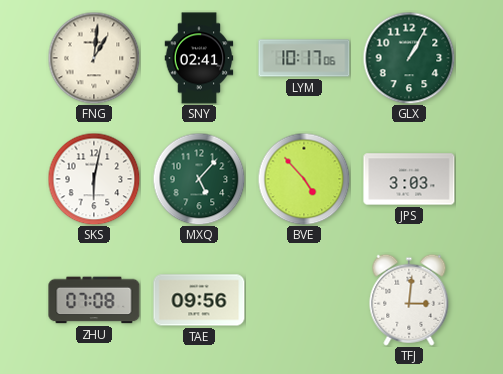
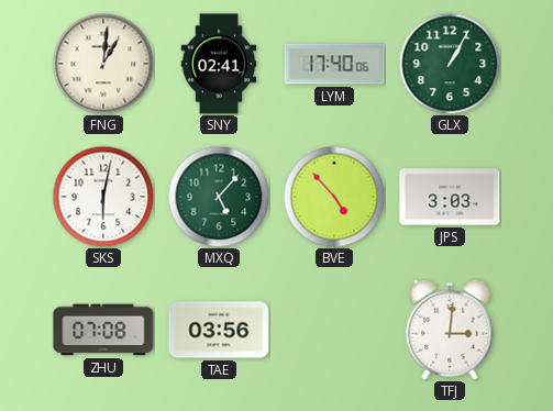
LYM: 10:17 -> 17:40 (334, 64)
TAE: 09:56 -> 03:56 (219, 330)
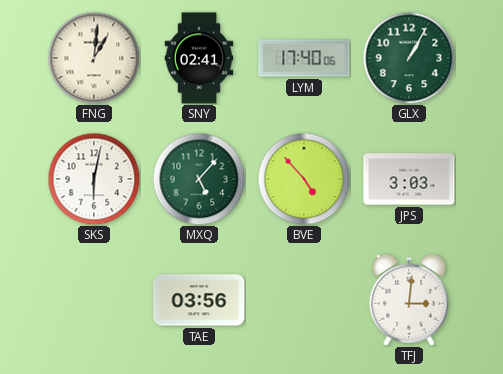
ZHU: 07:08 -> none (103, 330)
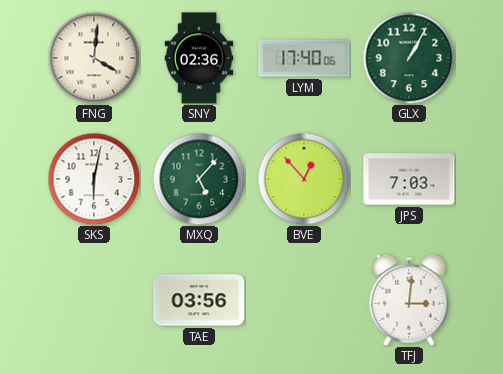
FNG: 1:01 -> 4:01 (94, 58)
SNY: 02:41 -> 02:36 (199, 58)
BVE: 4:53 -> 12:53 (304, 179)
JPS: 3:03 -> 7:03 (409, 179)
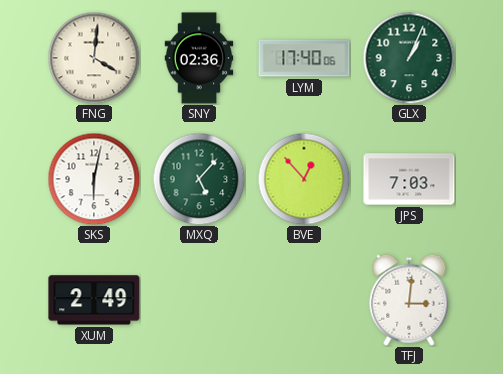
GLX: 1:05 -> 1:04 (409, 58)
XUM: none -> 2:49 (94, 300)
TAE: 03:56 -> none (199, 300)
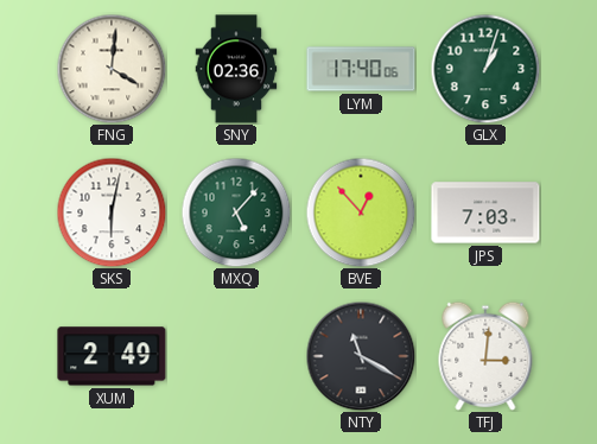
GLX: 1:04 -> 1:03 (485, 69)
NTY: none -> 11:20 (361, 356)
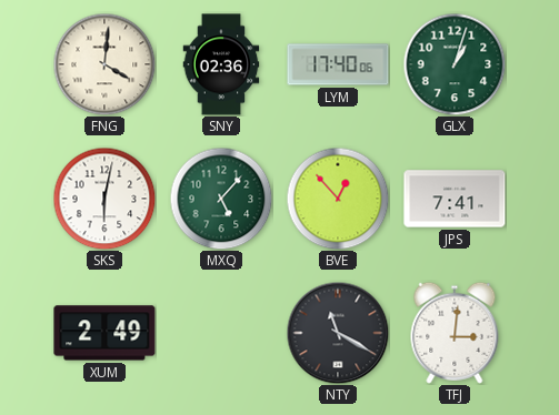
JPS: 7:03 -> 7:41 (455, 199)
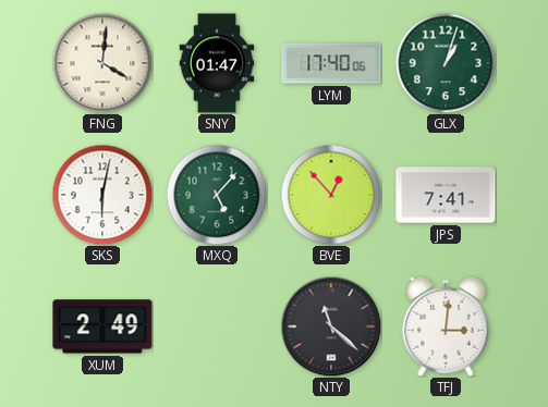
SNY: 02:36 -> 01:47 (217, 63)
NTY: 11:20 -> 11:22 (331, 326)
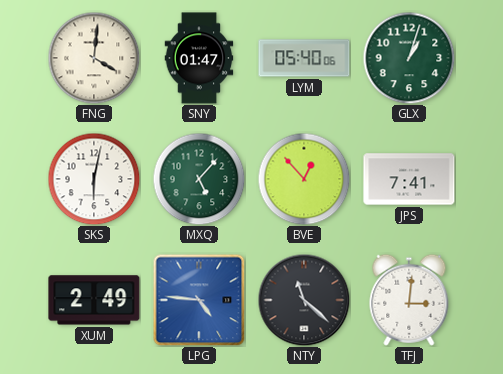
LYM: 17:40 -> 05:40 (304, 58)
LPG: none -> 4:46 (199, 300)
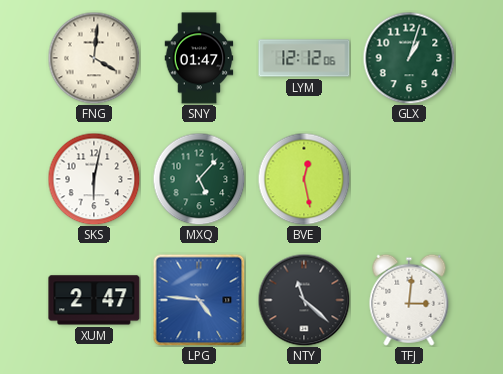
LYM: 05:40 -> 12:12 (304, 58)
BVE: 12:53 -> 12:28 (304, 179)
JPS: 7:41 -> none (409, 179)
XUM: 2:49 -> 2:47 (94, 300)
